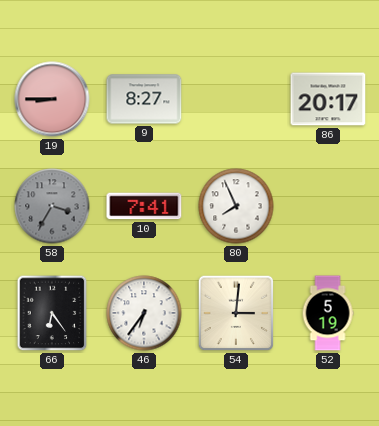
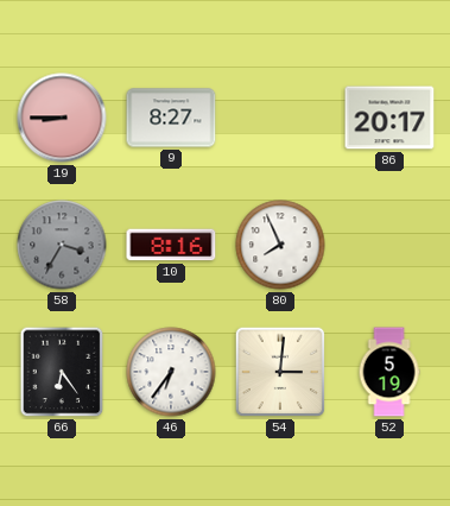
10: 7:41 -> 8:16 (171, 245)
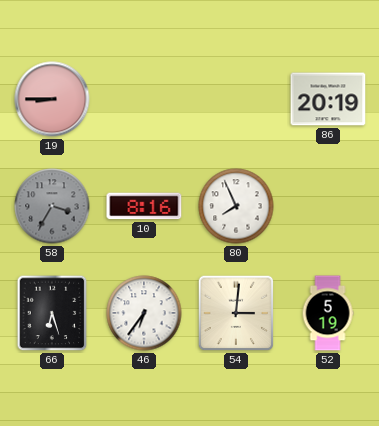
9: 8:27 -> none (171, 118)
86: 20:17 -> 20:19 (328, 99)
66: 6:24 -> 6:27 (52, 313)
